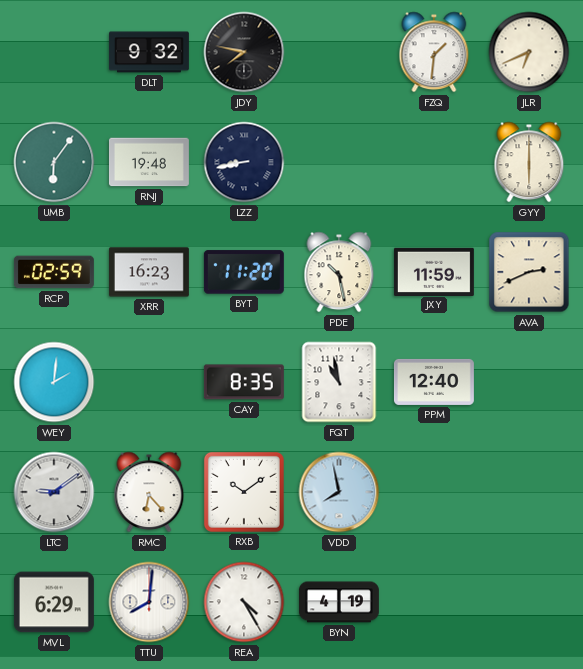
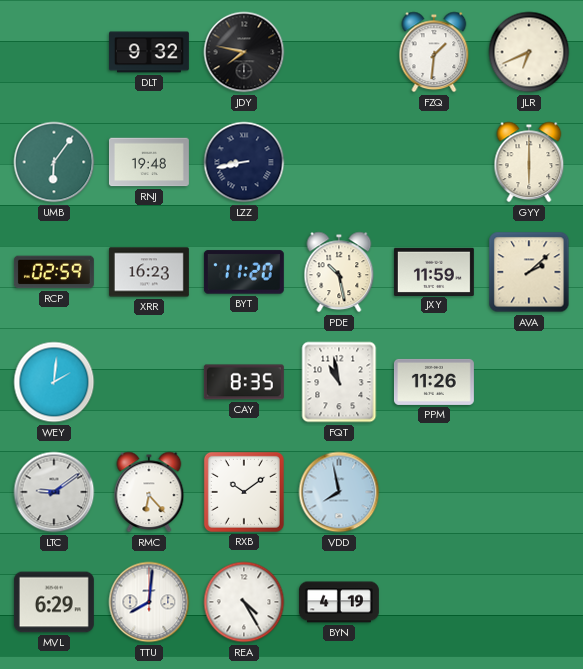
AVA: 2:41 -> 2:08 (529, 272)
PPM: 12:40 -> 11:26 (434, 382)
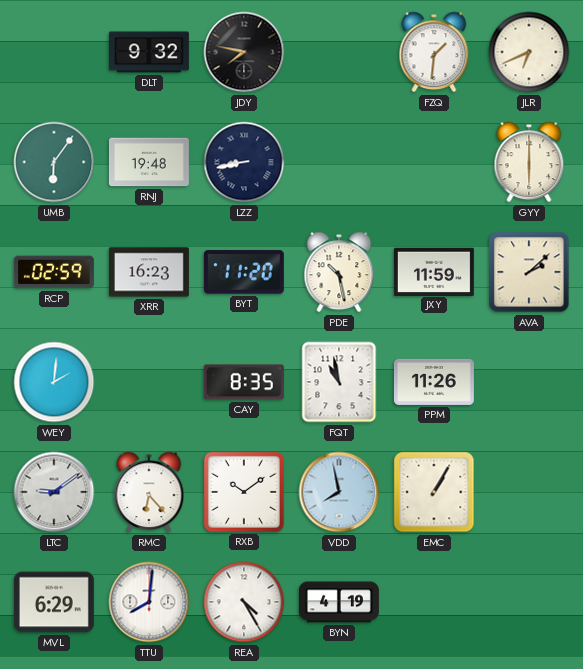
EMC: none -> 1:05 (434, 492)
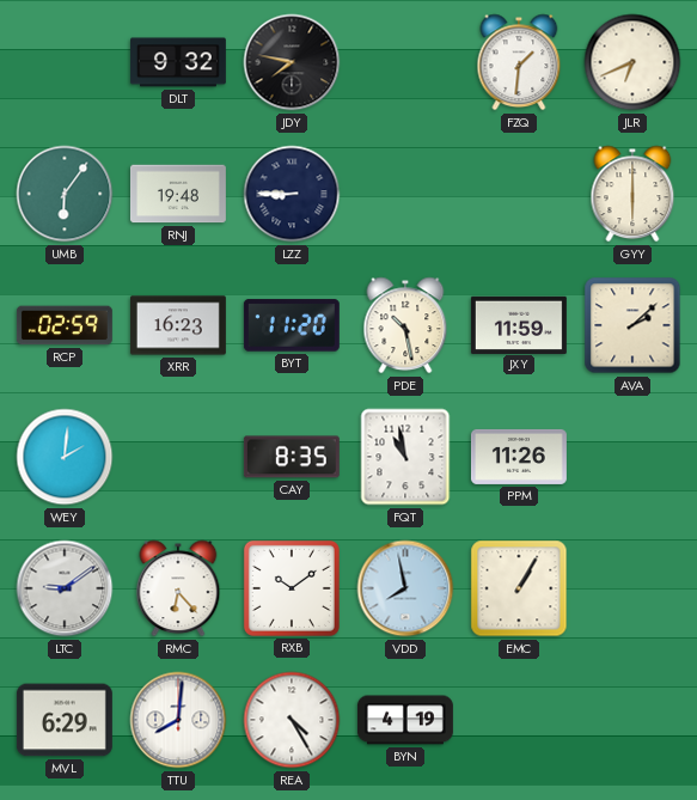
LZZ: 8:43 -> 8:45 (292, 194)
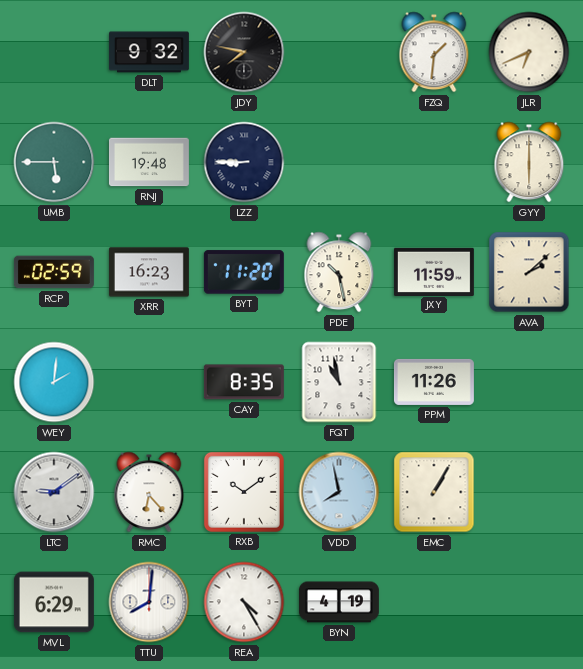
UMB: 6:06 -> 5:45 (54, 162)
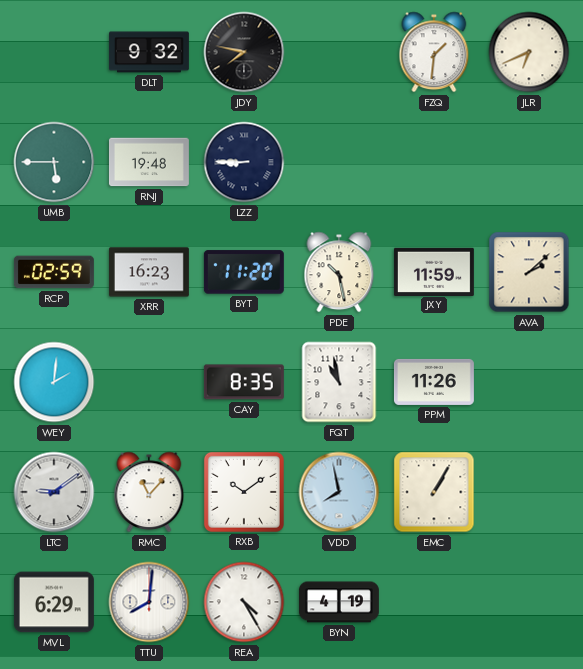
GYY: 6:00 -> none (529, 162)
RMC: 6:23 -> 11:07 (149, 492)
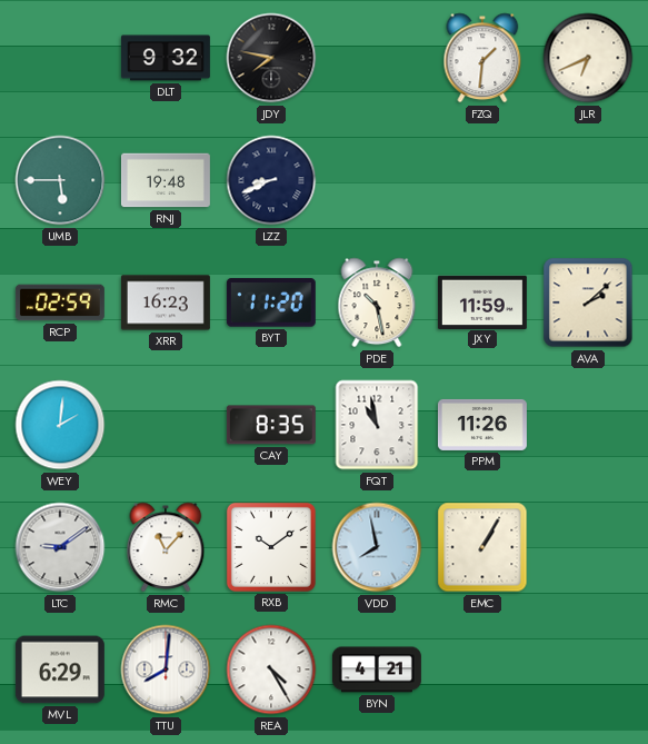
LZZ: 8:45 -> 8:41 (271, 180)
BYN: 4:19 -> 4:21 (377, 669)
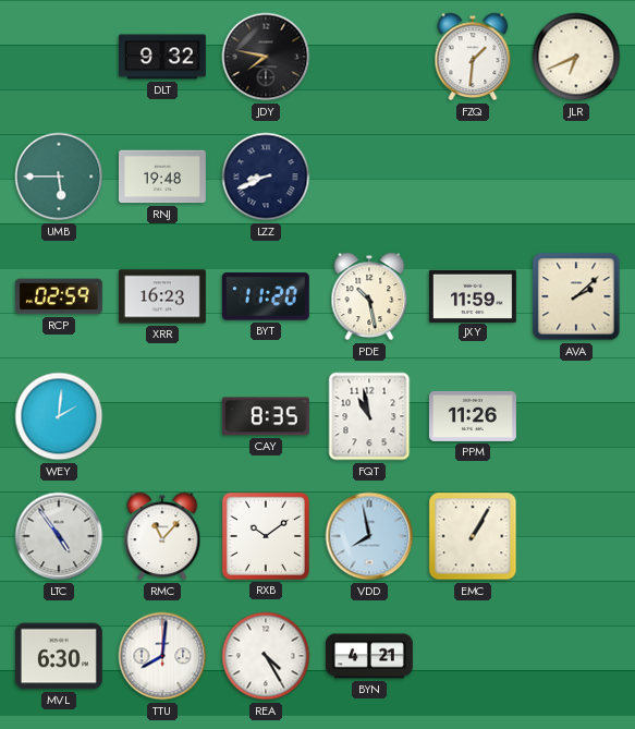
LTC: 9:09 -> 4:54 (59, 536)
MVL: 6:29 -> 6:30 (59, 656)
